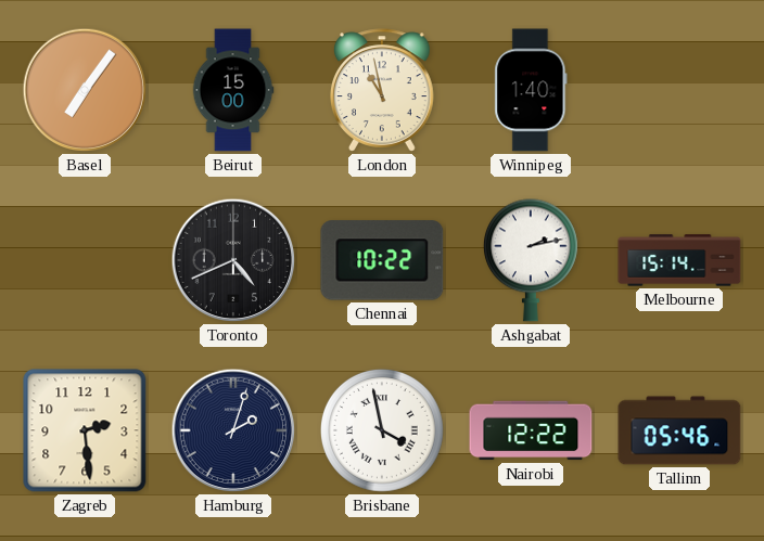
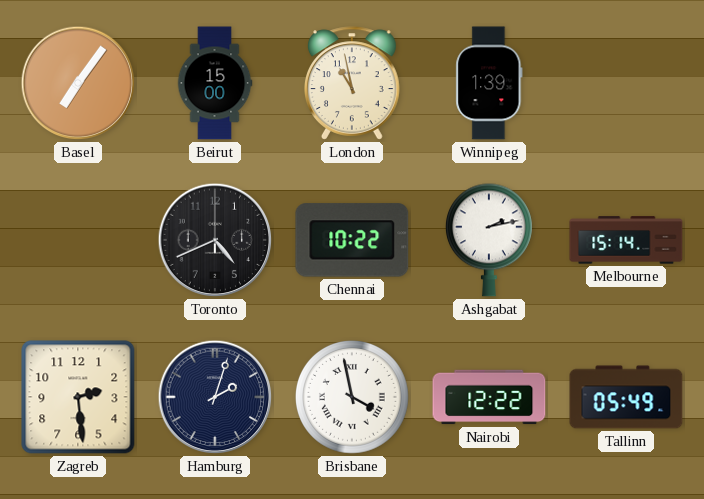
Winnipeg: 1:40 -> 1:39 (489, 83)
Tallinn: 05:46 -> 05:49 (626, 397)
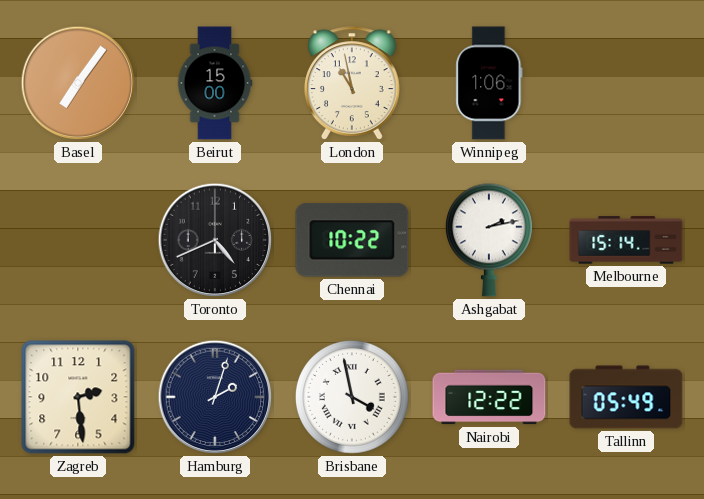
Winnipeg: 1:39 -> 1:06 (489, 83)
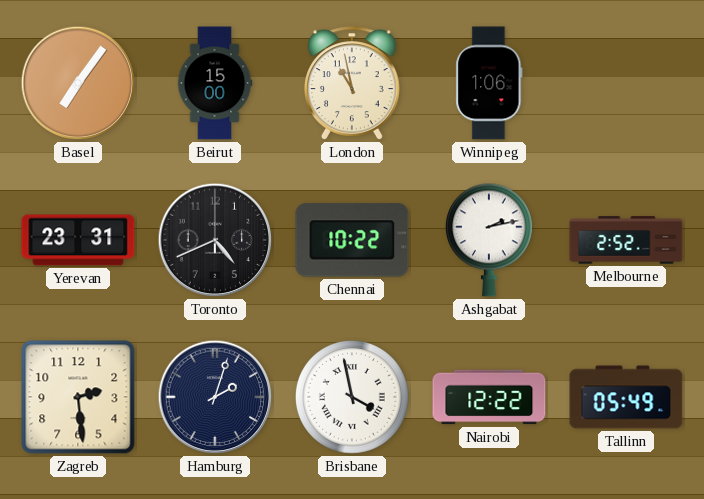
Yerevan: none -> 23:31 (78, 240)
Melbourne: 15:14 -> 2:52 (626, 240)
